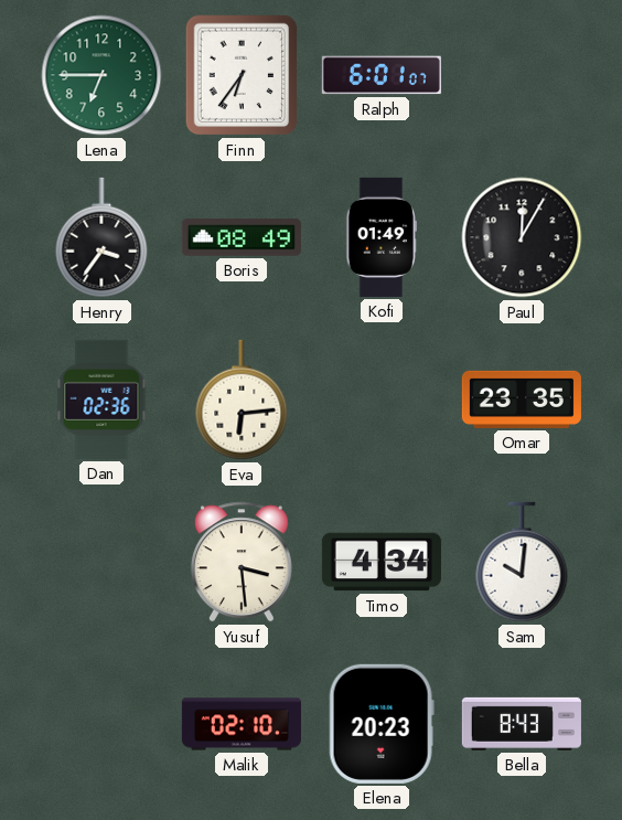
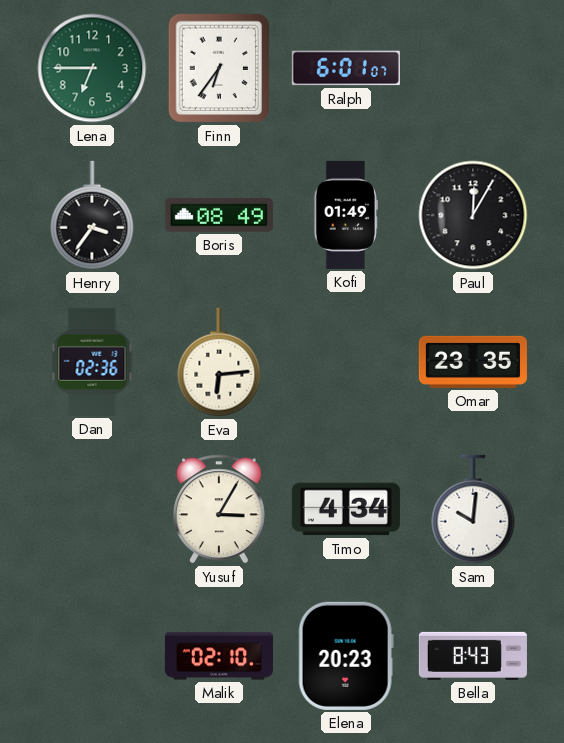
Yusuf: 3:29 -> 3:05 (219, 509)
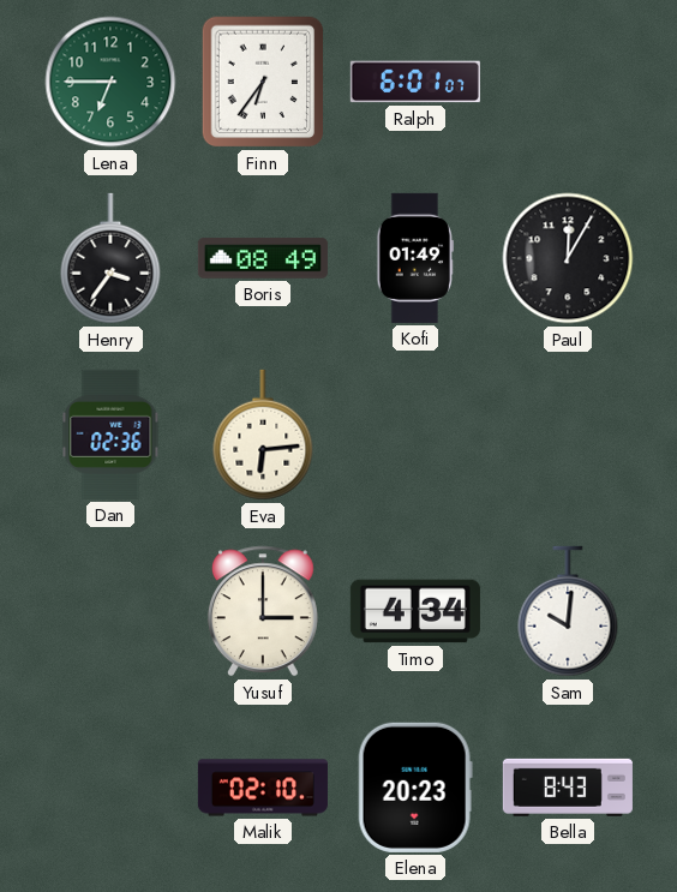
Omar: 23:35 -> none (473, 362)
Yusuf: 3:05 -> 3:00 (263, 611)
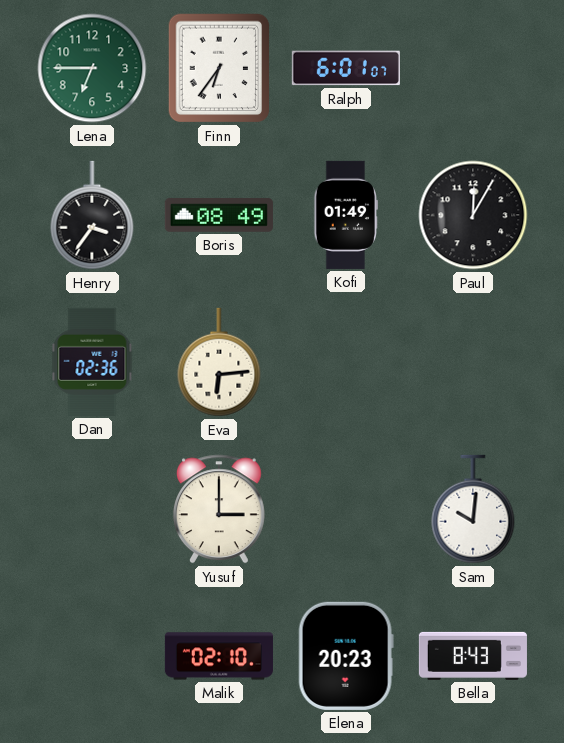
Timo: 4:34 -> none (415, 611)
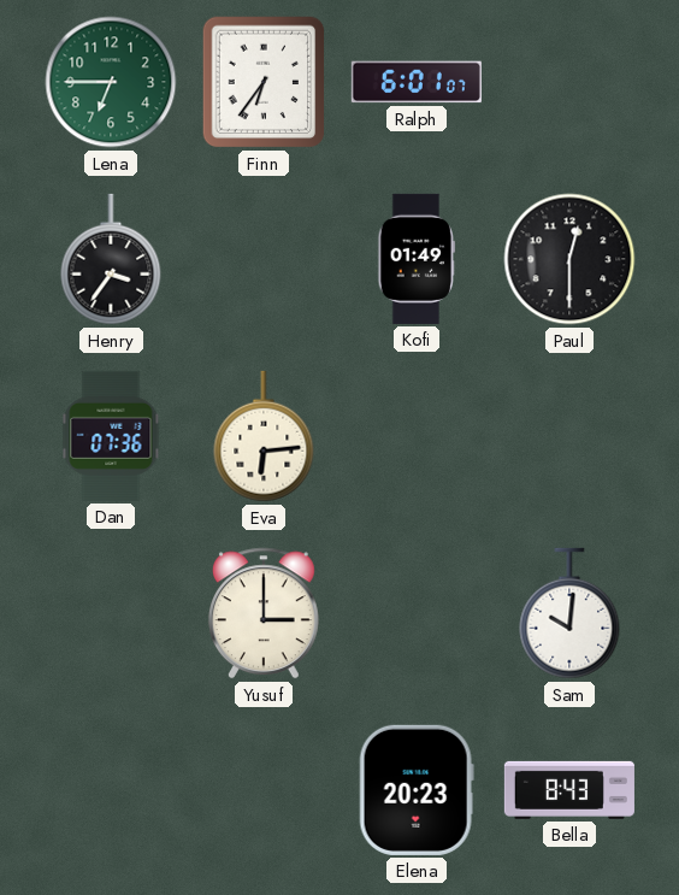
Boris: 08:49 -> none (219, 215)
Paul: 12:05 -> 12:30 (569, 259)
Dan: 02:36 -> 07:36 (111, 436)
Malik: 02:10 -> none (219, 656)
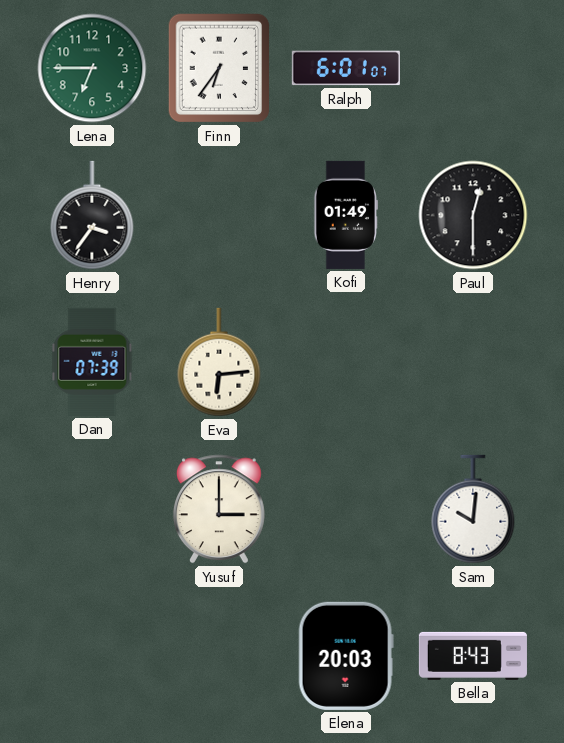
Dan: 07:36 -> 07:39 (92, 362)
Elena: 20:23 -> 20:03 (346, 656)
